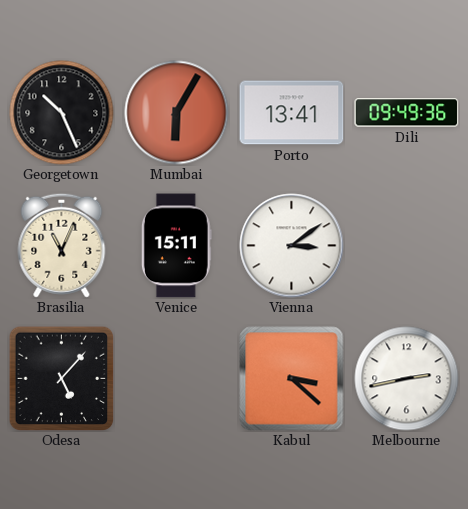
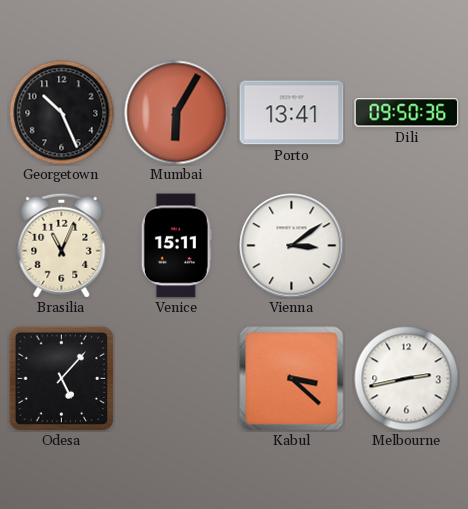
Dili: 09:49 -> 09:50 (407, 113)
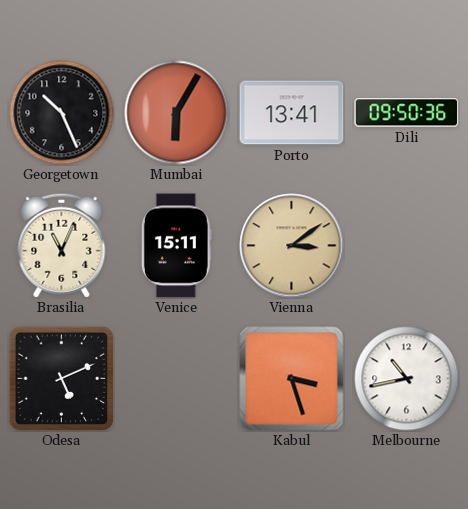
Vienna dial: white -> champagne (292, 246)
Odesa: 5:07 -> 5:11 (61, 378)
Kabul: 3:22 -> 3:27 (292, 379)
Melbourne: 2:43 -> 10:43 (407, 379)
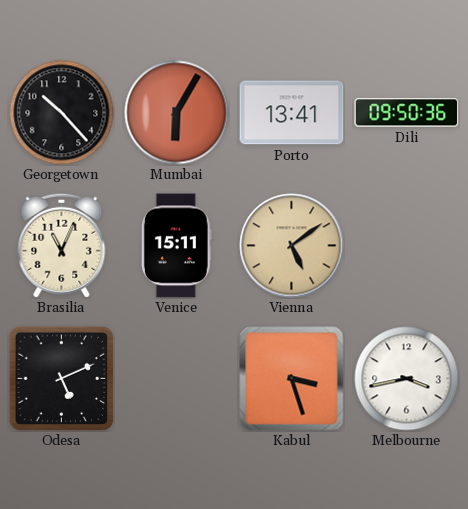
Georgetown: 10:26 -> 10:23 (62, 113)
Vienna: 3:09 -> 5:09 (292, 246)
Melbourne: 10:43 -> 3:43 (407, 379)
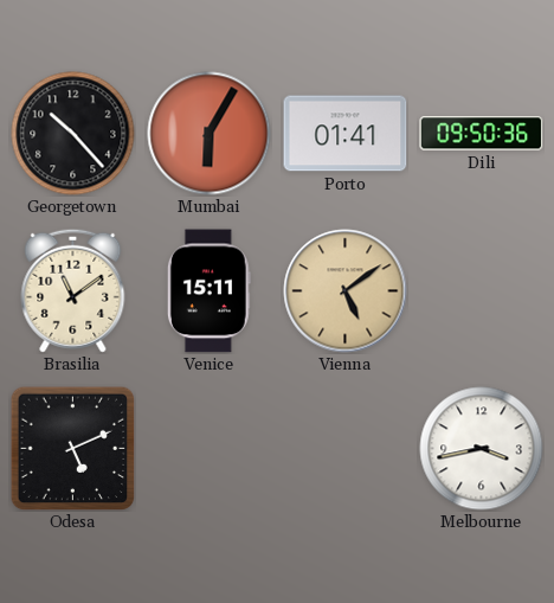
Porto: 13:41 -> 01:41 (346, 134)
Brasilia: 11:04 -> 11:09 (73, 290)
Kabul: 3:27 -> none (292, 379)
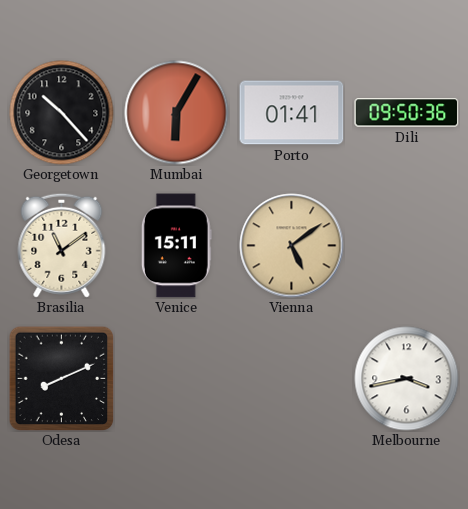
Odesa: 5:11 -> 8:11 (61, 378)
